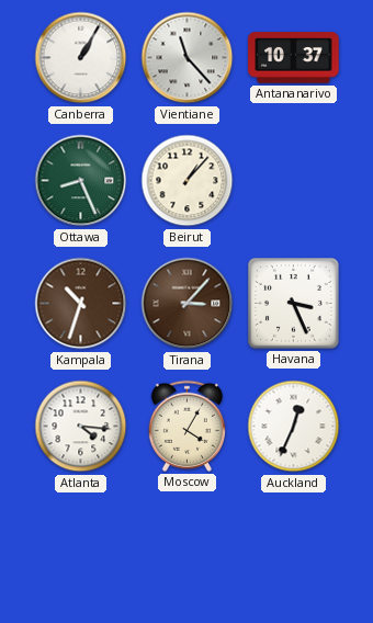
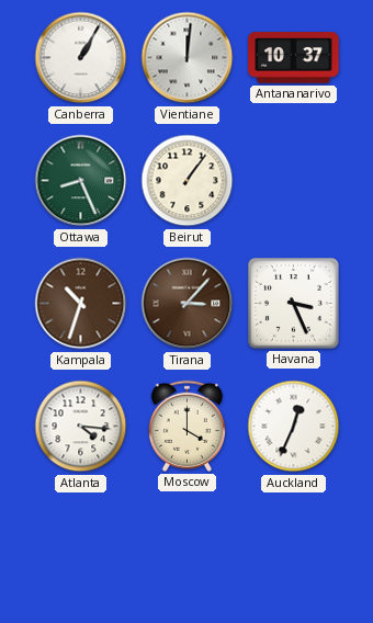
Vientiane: 11:23 -> 12:01 (188, 58)
Beirut: 1:07 -> 1:06 (188, 181)
Moscow: 4:05 -> 4:00 (187, 426)
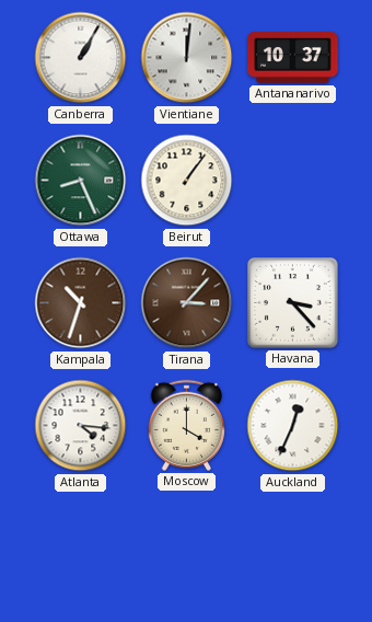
Havana: 3:26 -> 3:23 (293, 303)
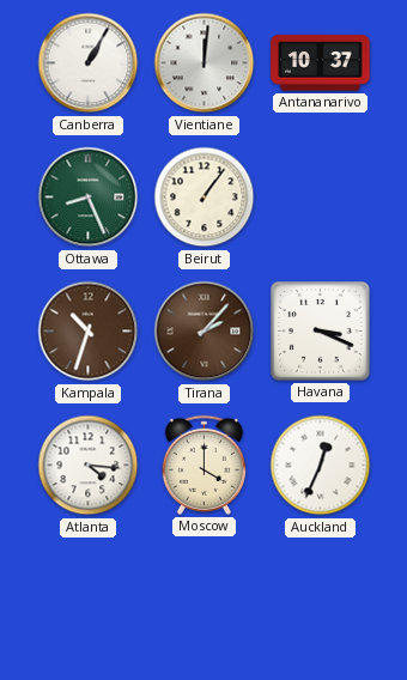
Tirana: 3:07 -> 2:07 (205, 332)
Havana: 3:23 -> 3:19 (321, 332)
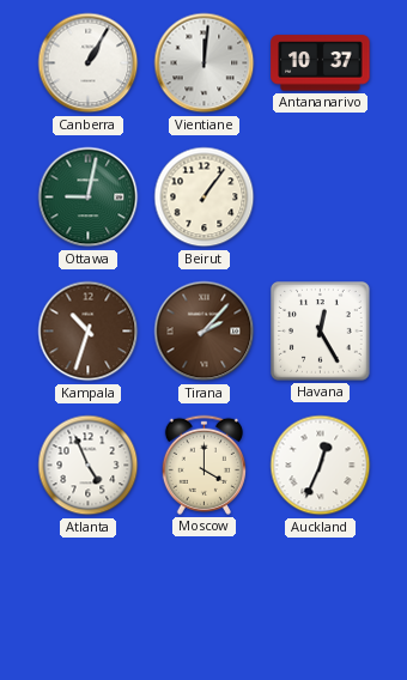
Ottawa: 8:26 -> 9:02 (89, 198)
Havana: 3:19 -> 12:25 (321, 332)
Atlanta: 4:16 -> 4:56 (89, 466)
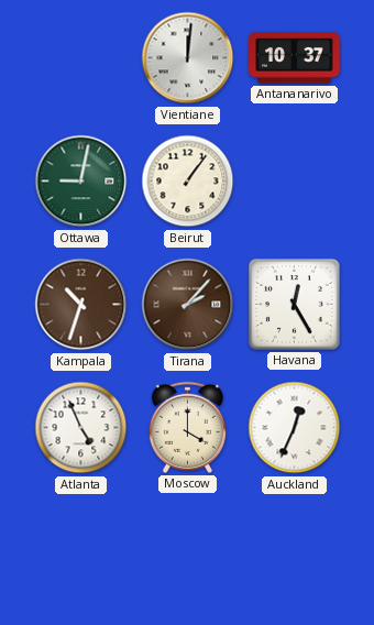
Canberra: 1:05 -> none (89, 63)
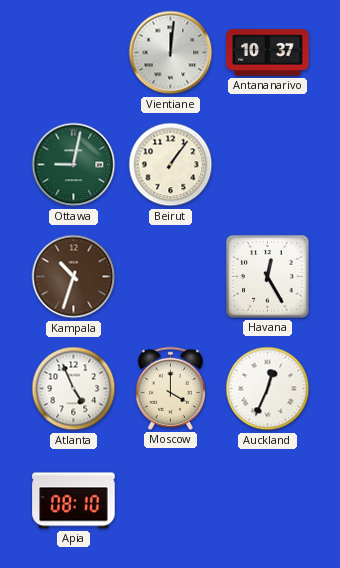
Tirana: 2:07 -> none (188, 305)
Apia: none -> 08:10 (74, 501)
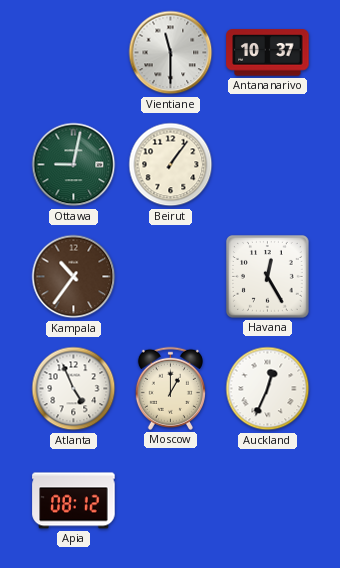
Vientiane: 12:01 -> 11:30 (171, 53)
Kampala: 10:33 -> 10:36 (74, 277)
Moscow: 4:00 -> 1:00 (170, 388)
Apia: 08:10 -> 08:12 (74, 501)
